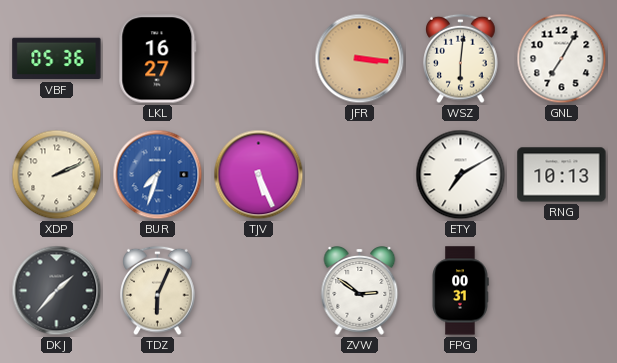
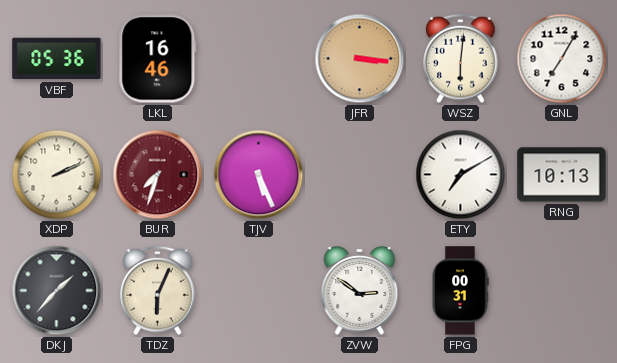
LKL: 16:27 -> 16:46 (158, 59)
BUR dial: blue -> burgundy (158, 175)
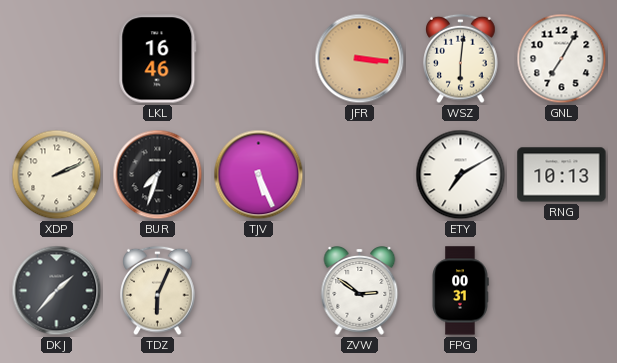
VBF: 05:36 -> none (57, 59)
BUR dial: burgundy -> black (158, 175)
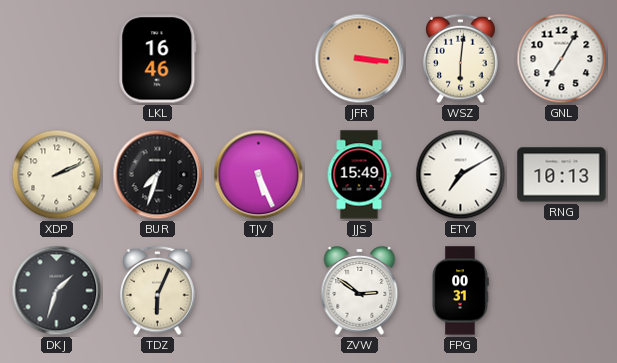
JJS: none -> 15:49 (359, 175)
DKJ: 1:37 -> 1:33 (57, 291)
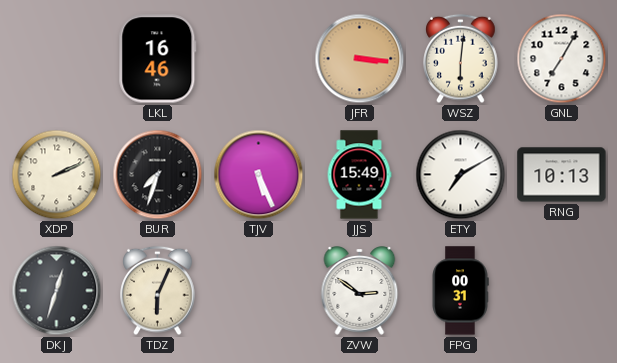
DKJ: 1:33 -> 12:33 (57, 291)
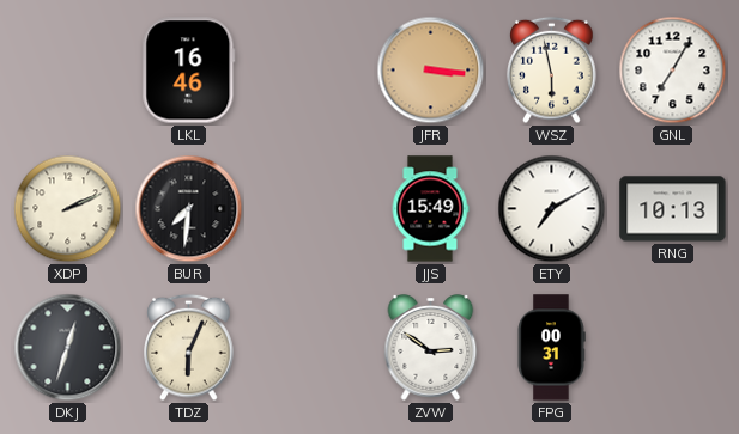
WSZ: 6:01 -> 5:58 (552, 71)
BUR: 7:33 -> 7:31 (189, 209)
TJV: 5:26 -> none (259, 175)
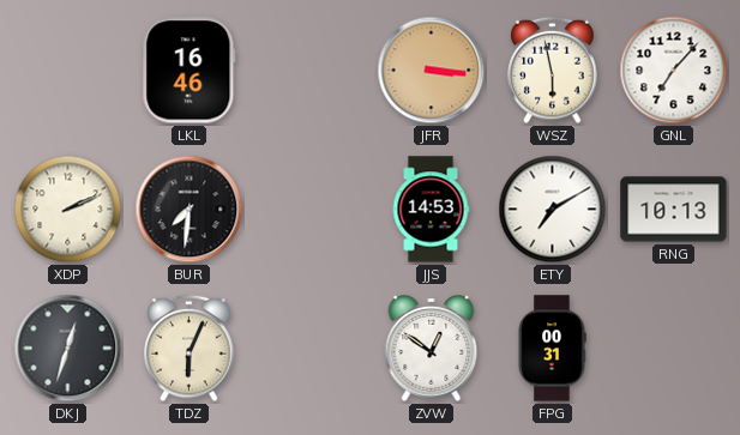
GNL: 7:05 -> 7:07 (674, 71)
JJS: 15:49 -> 14:53 (431, 210)
ZVW: 2:51 -> 12:51 (432, 349)
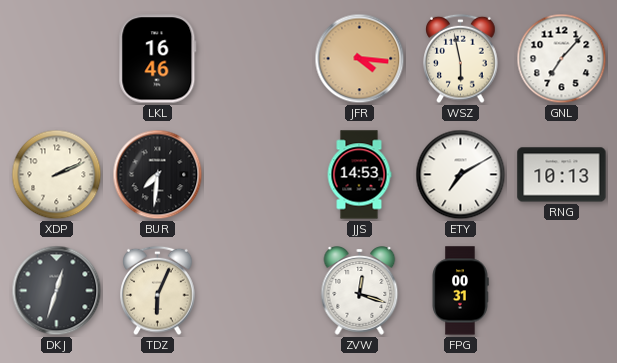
JFR: 3:16 -> 4:16 (360, 59)
ZVW: 12:51 -> 12:18 (360, 291)
